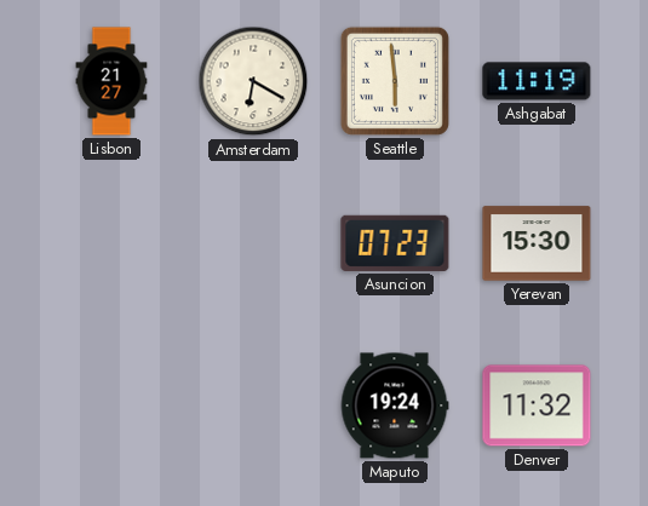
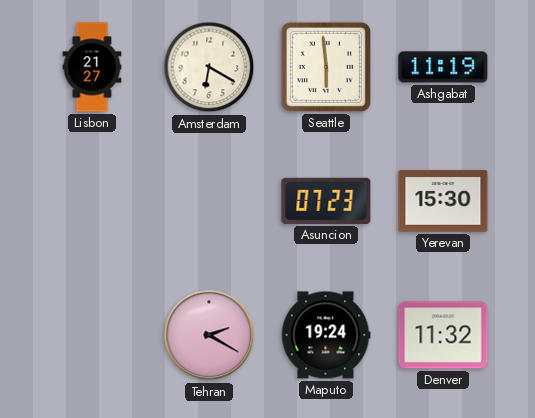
Tehran: none -> 2:20 (209, 335)
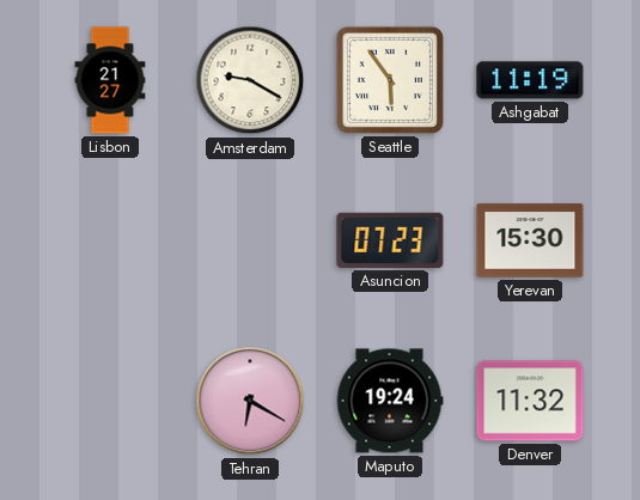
Amsterdam: 6:20 -> 9:20 (250, 80)
Seattle: 5:59 -> 5:54 (390, 80)
Tehran: 2:20 -> 6:20 (250, 401)
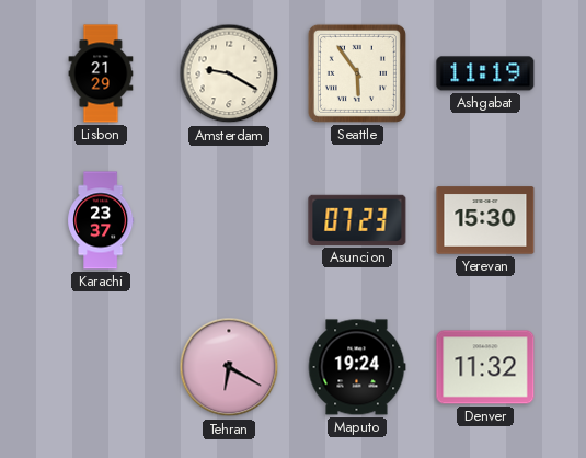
Lisbon: 21:27 -> 21:29 (101, 73)
Karachi: none -> 23:37 (101, 220)
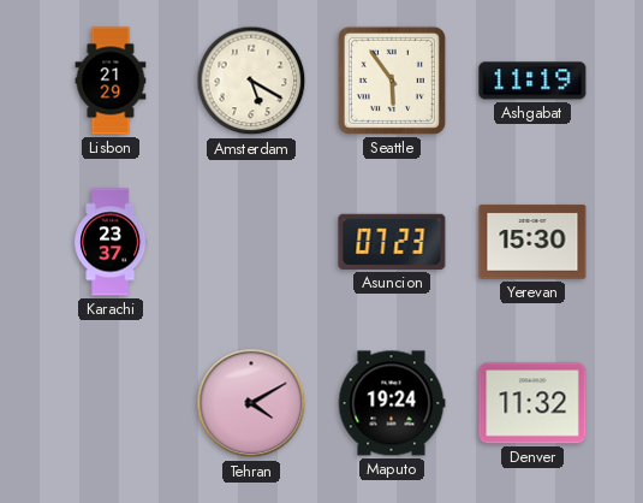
Amsterdam: 9:20 -> 5:20 (251, 81)
Tehran: 6:20 -> 4:10 (251, 403)
